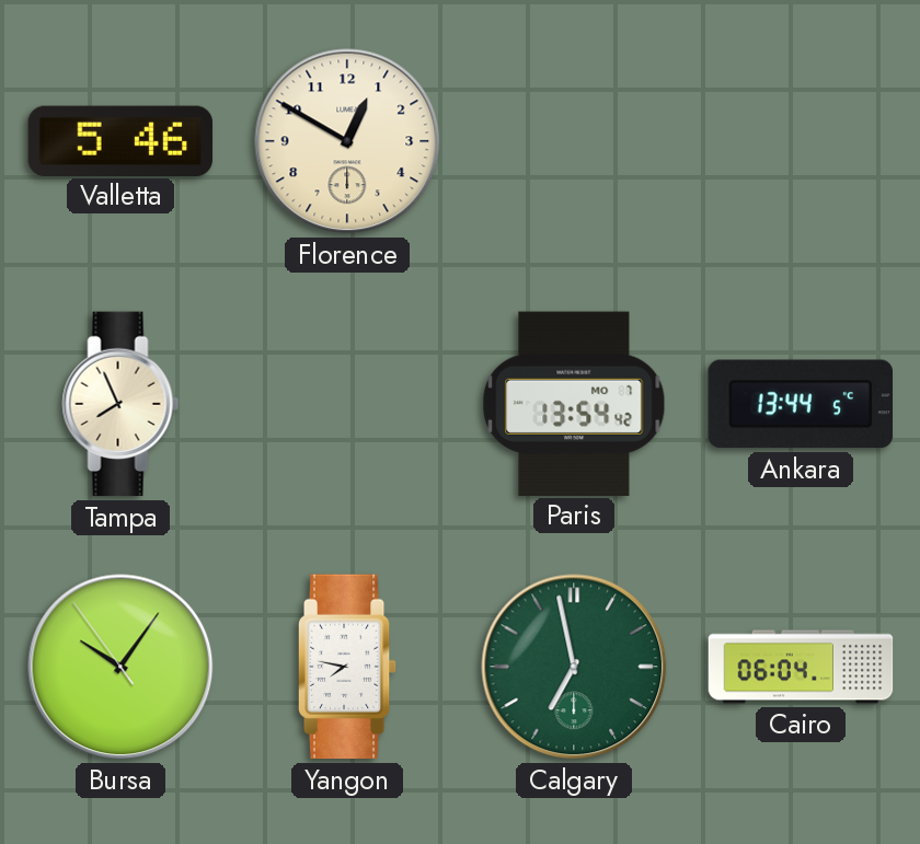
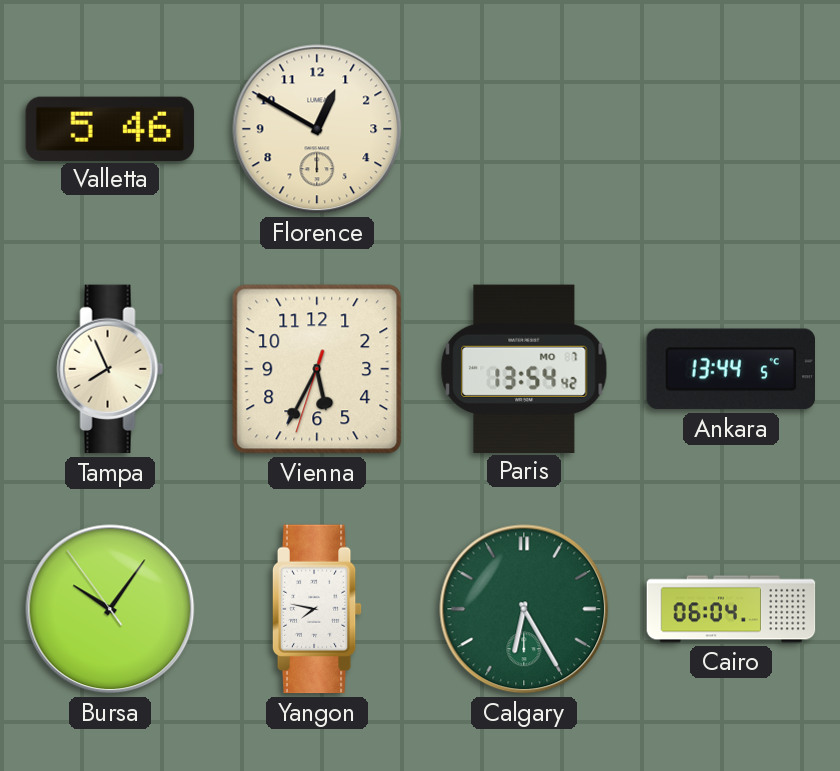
Vienna: none -> 5:34 (317, 369)
Calgary: 6:58 -> 6:25 (524, 609)
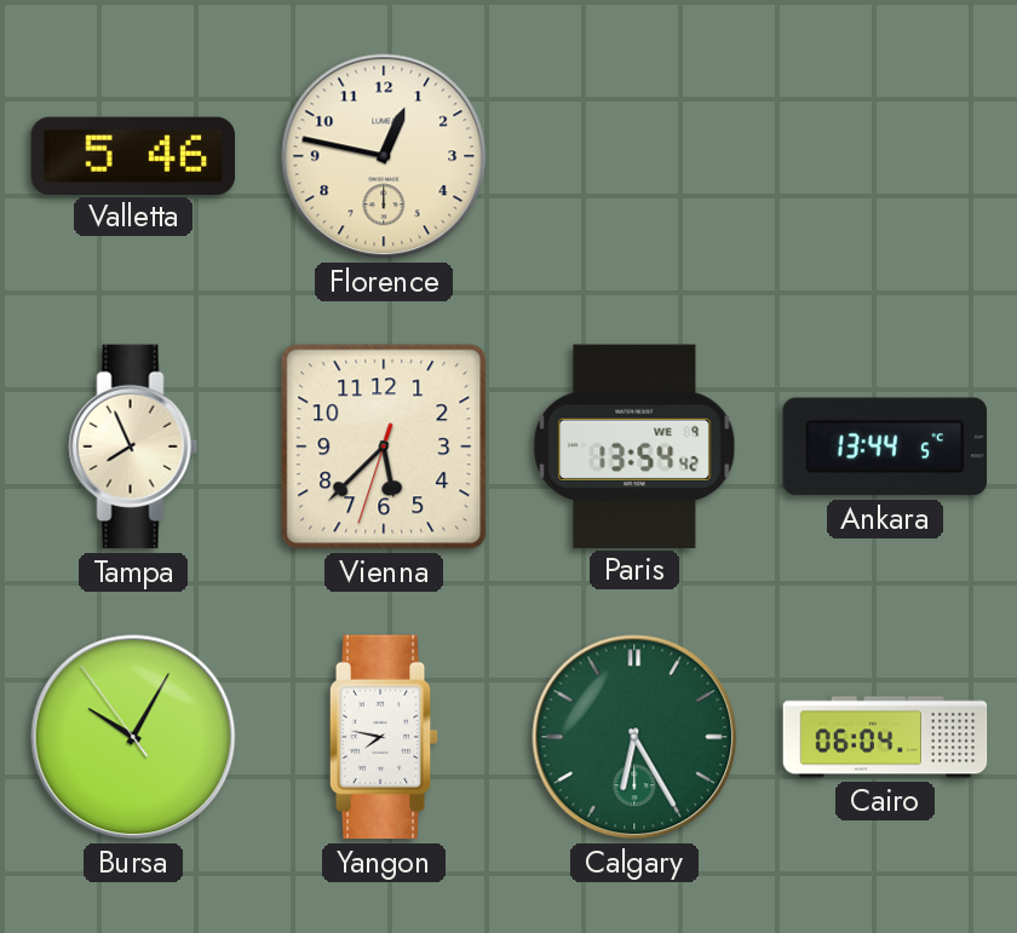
Florence: 12:50 -> 12:47 (384, 156)
Vienna: 5:34 -> 5:37 (384, 447)
Paris date: MO 7 -> WE 9 (634, 445)
Bursa: 10:05 -> 10:04 (133, 737)
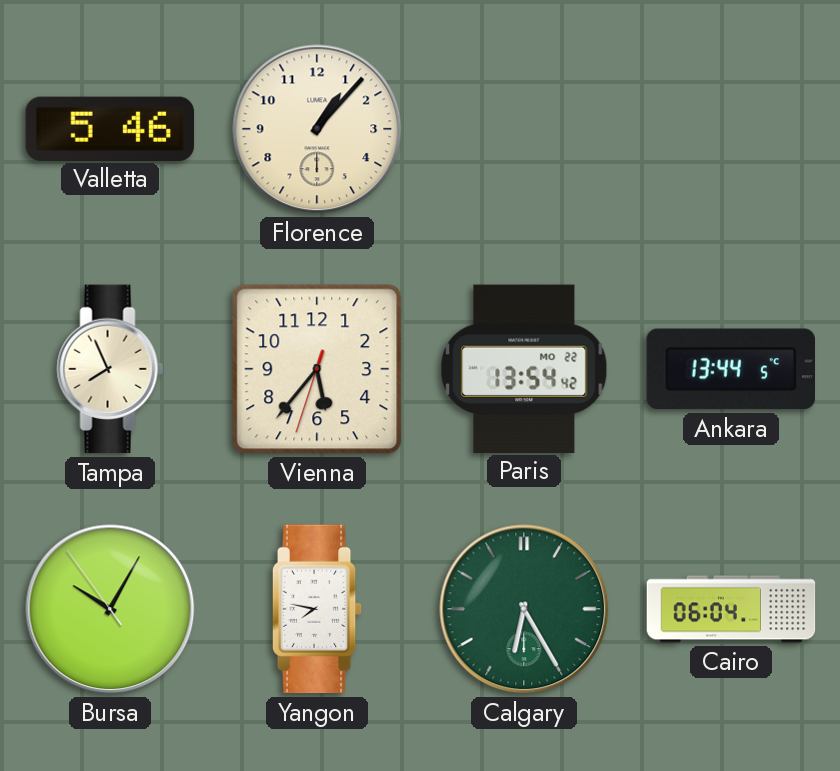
Florence: 12:47 -> 1:07 (317, 129)
Vienna: 5:37 -> 5:36 (317, 369)
Paris date: WE 9 -> MO 22 (524, 368)
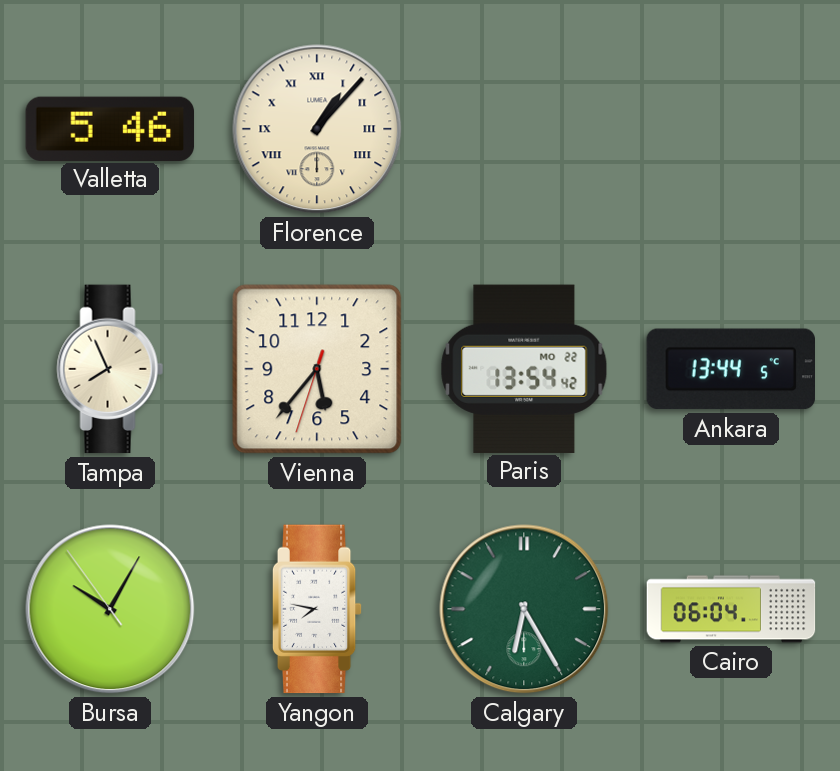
Florence numerals: Arabic -> Roman (317, 129)
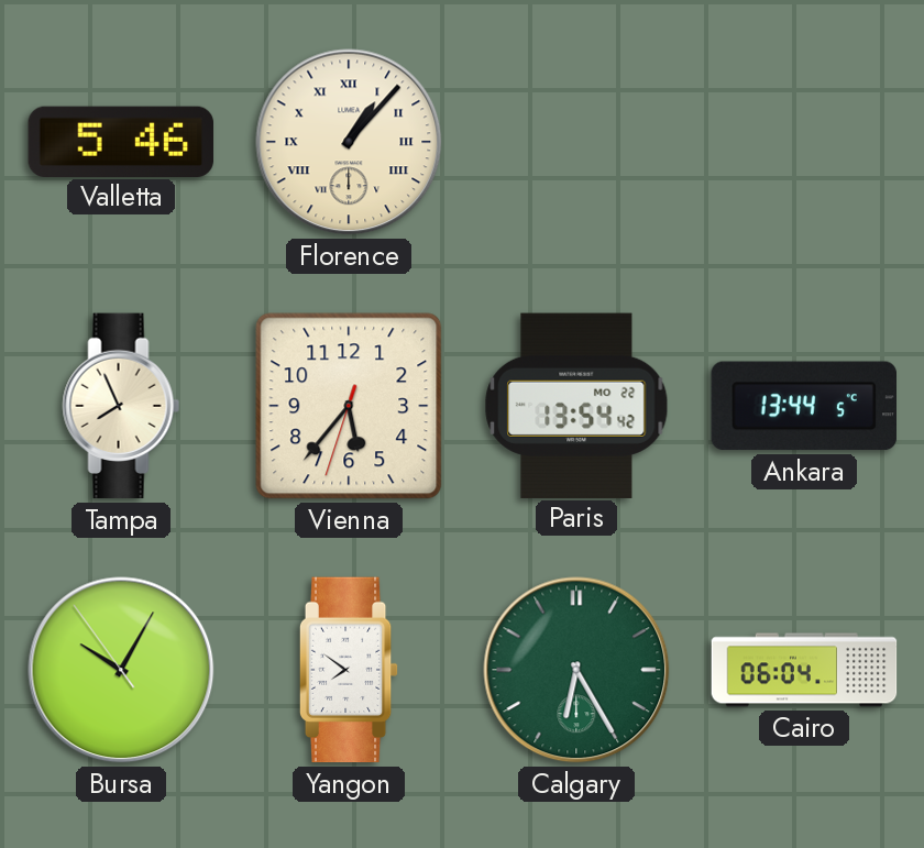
Yangon: 7:47 -> 7:51 (349, 670)
